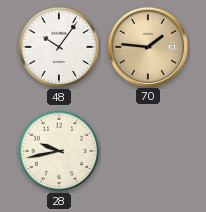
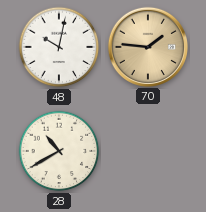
48: 10:06 -> 10:02 (59, 47)
28: 9:43 -> 10:40 (59, 151)
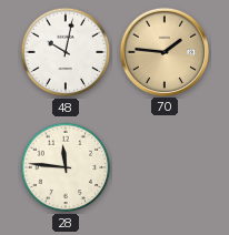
28: 10:40 -> 11:46 (66, 167)
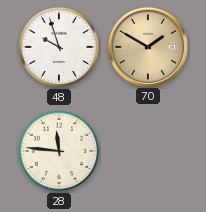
48: 10:02 -> 9:57 (59, 47)
70: 1:46 -> 1:50 (147, 46)
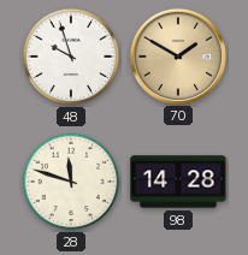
28: 11:46 -> 11:48 (71, 182)
98: none -> 14:28 (178, 182)
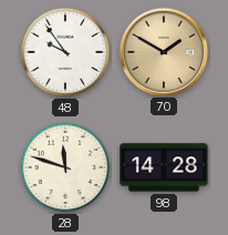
48: 9:57 -> 9:54 (65, 52)
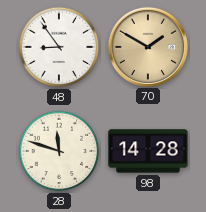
48: 9:54 -> 8:54 (59, 47)
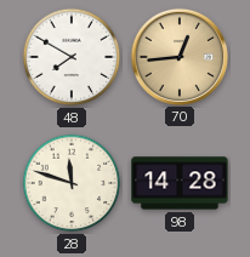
48: 8:54 -> 7:50 (72, 57)
70: 1:50 -> 12:44 (178, 56)
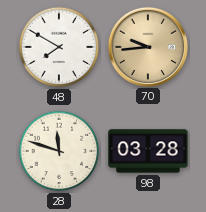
70: 12:44 -> 9:44 (147, 46)
98: 14:28 -> 03:28 (148, 151)
